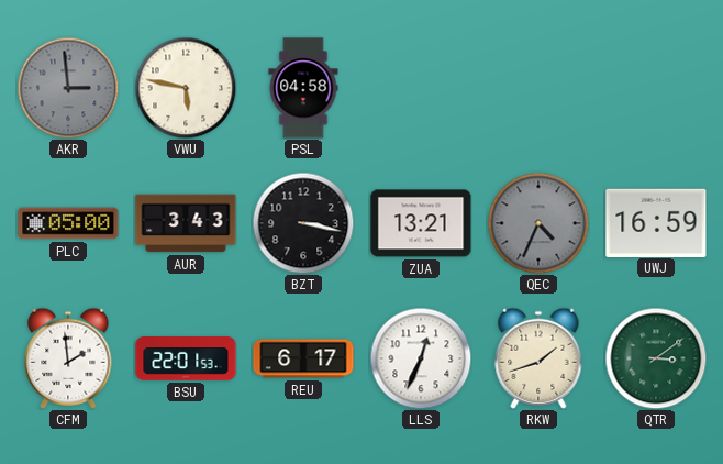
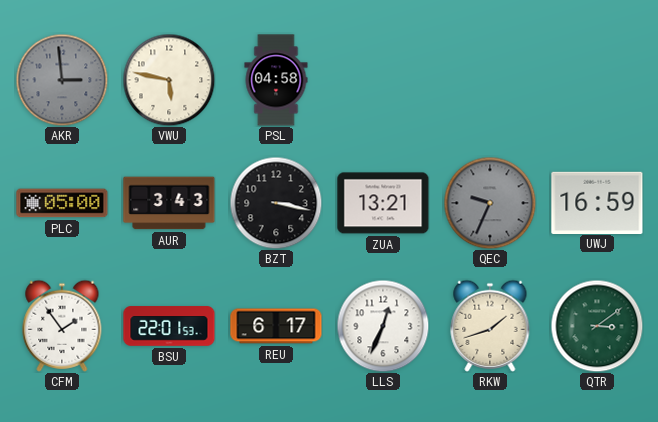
QEC: 4:34 -> 9:34 (490, 203)
CFM: 1:59 -> 1:54 (62, 326)
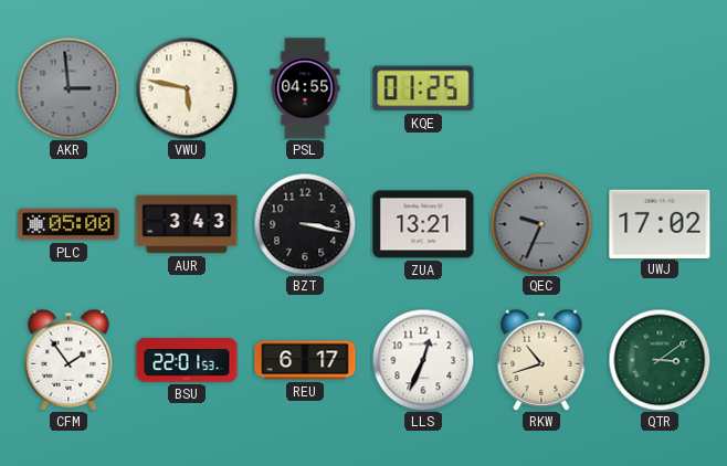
PSL: 04:58 -> 04:55 (305, 88)
KQE: none -> 01:25 (423, 88)
UWJ: 16:59 -> 17:02 (660, 223)
RKW: 1:42 -> 10:42 (541, 360)
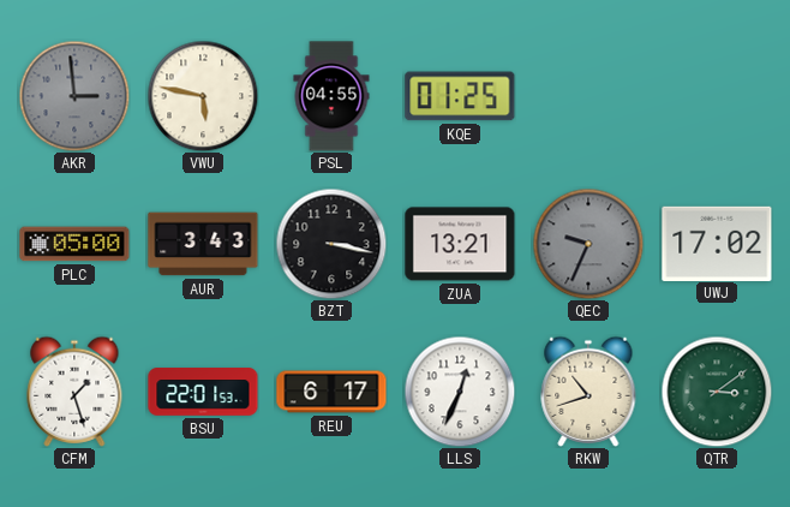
CFM: 1:54 -> 1:27 (74, 392)
